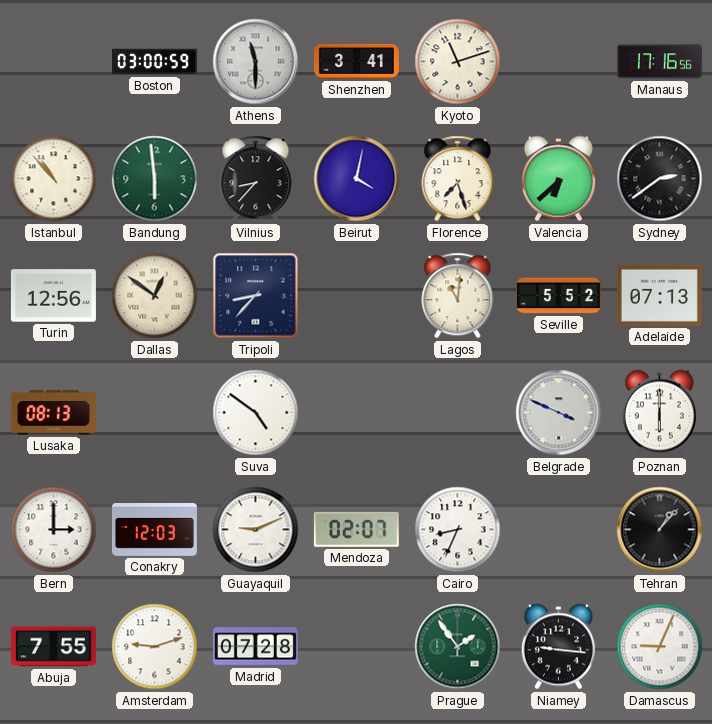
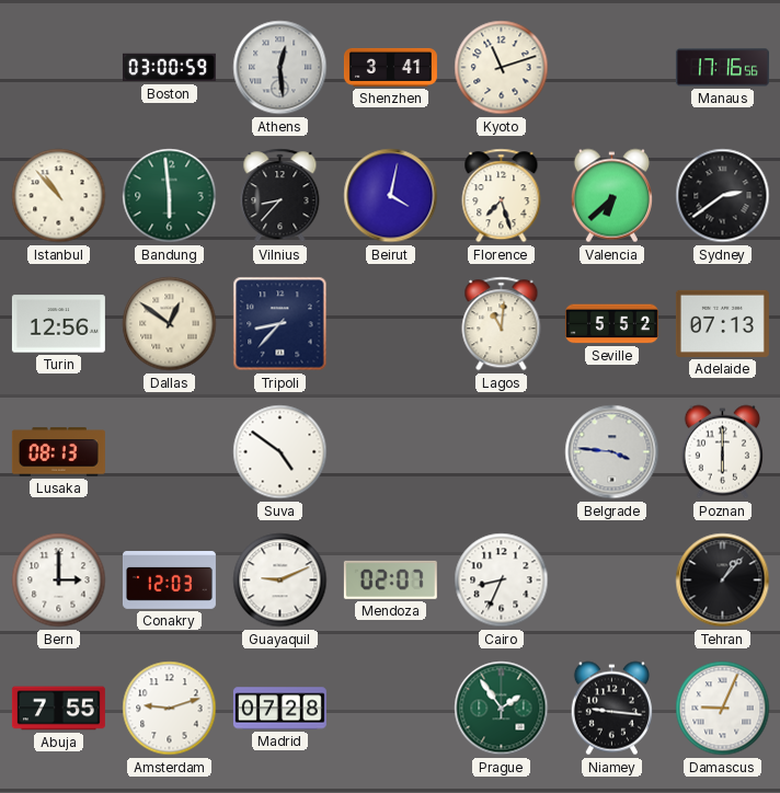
Athens: 11:30 -> 12:29 (280, 68)
Belgrade: 3:49 -> 3:46 (612, 452)
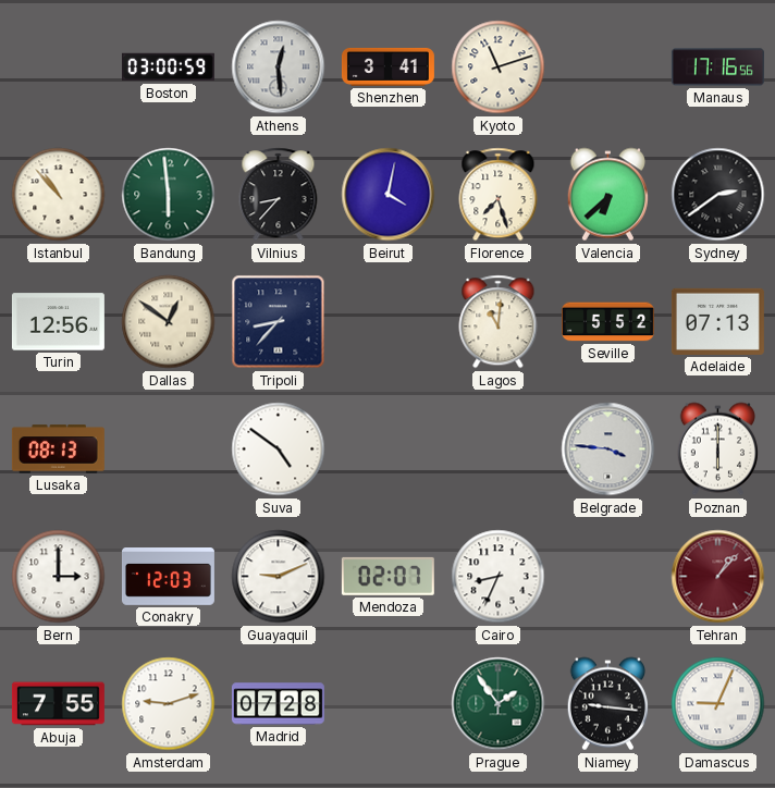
Tehran dial: black -> burgundy (718, 577)
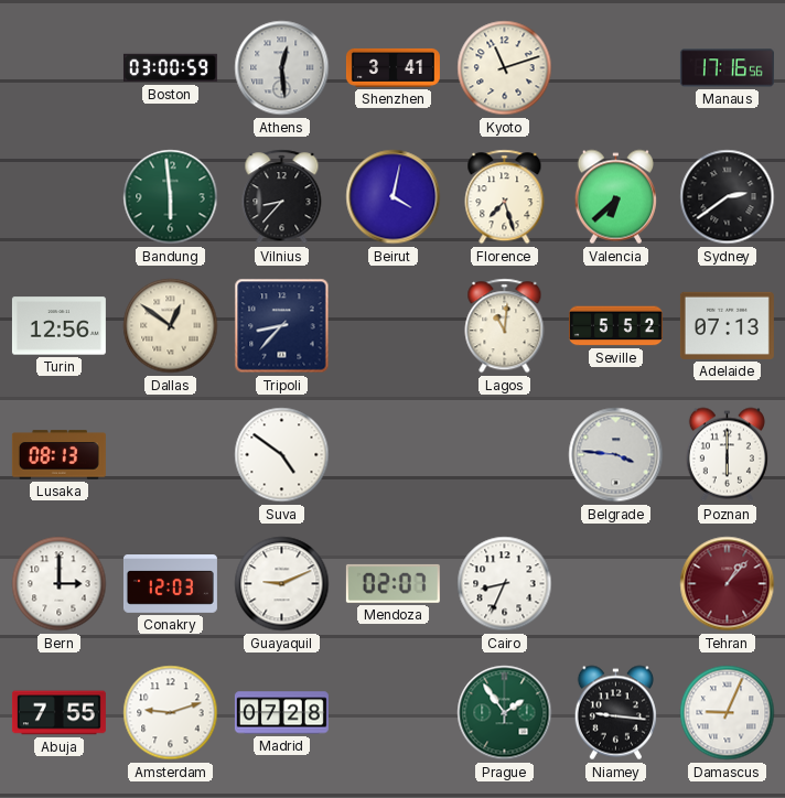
Istanbul: 10:53 -> none (59, 195)
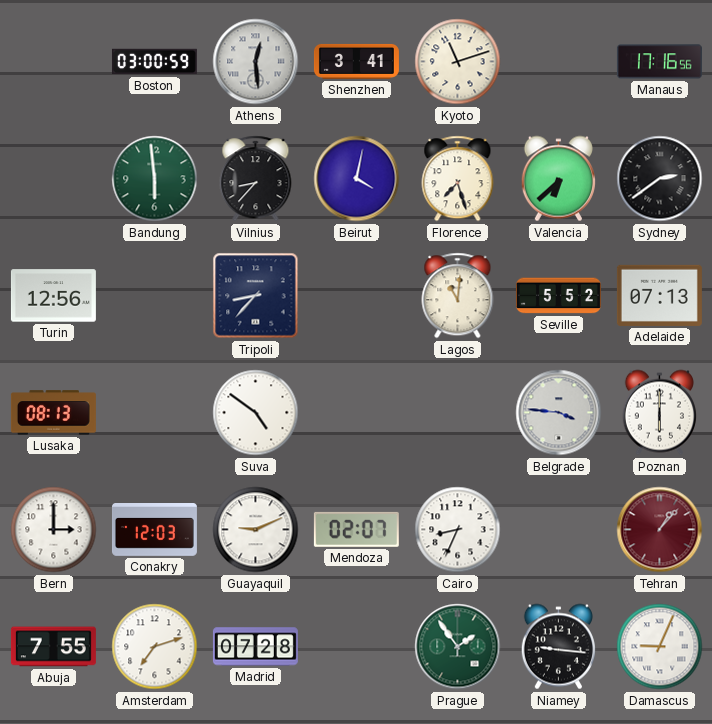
Dallas: 12:51 -> none (171, 326)
Amsterdam: 9:12 -> 7:12 (155, 647)
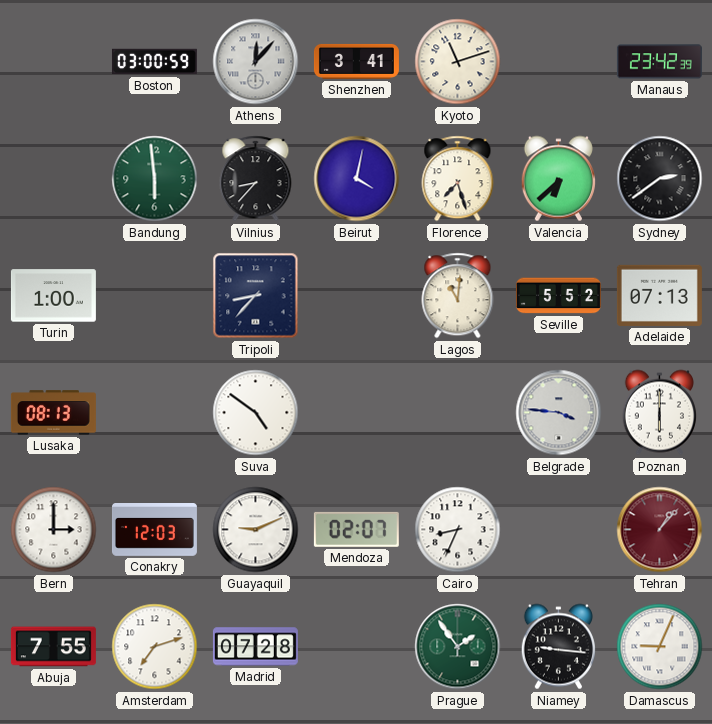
Athens: 12:29 -> 12:07 (256, 62)
Manaus: 17:16 -> 23:42 (659, 62)
Turin: 12:56 -> 1:00 (53, 296)
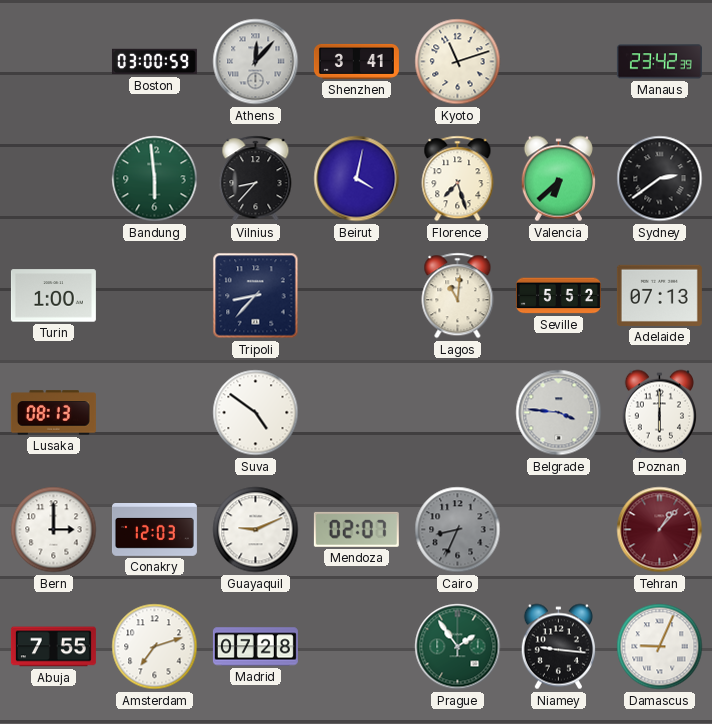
Cairo dial: white -> grey (458, 530)
